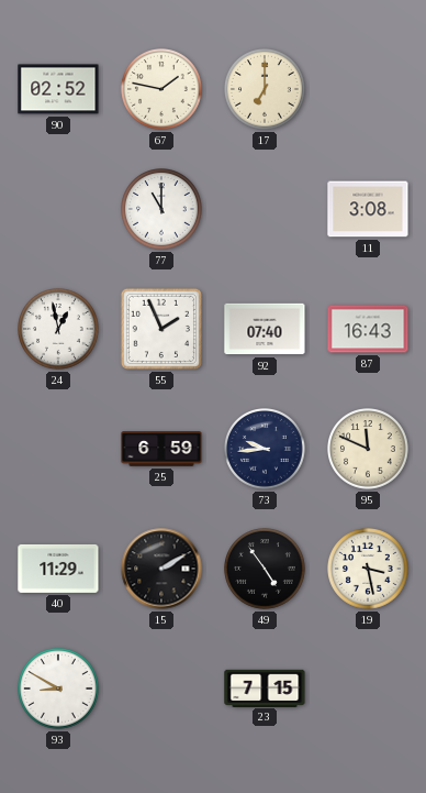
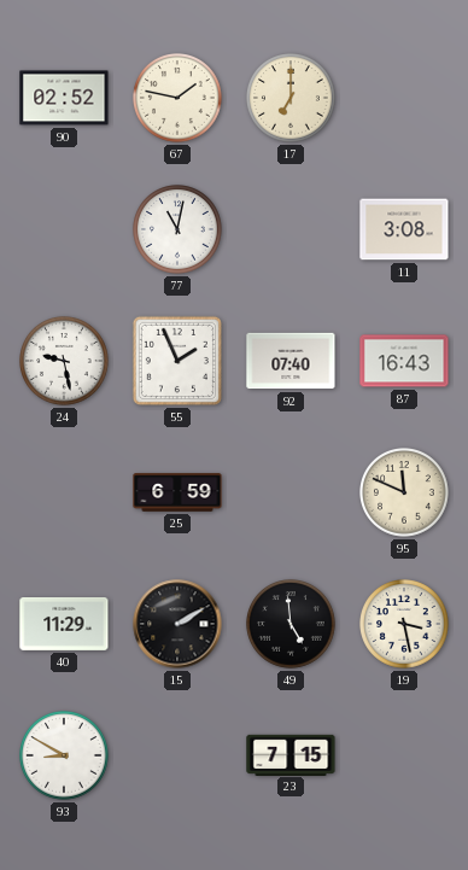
77: 11:00 -> 11:02 (179, 230)
24: 12:58 -> 9:28 (65, 362)
73: 9:44 -> none (266, 450)
49: 4:54 -> 4:59 (292, 625)
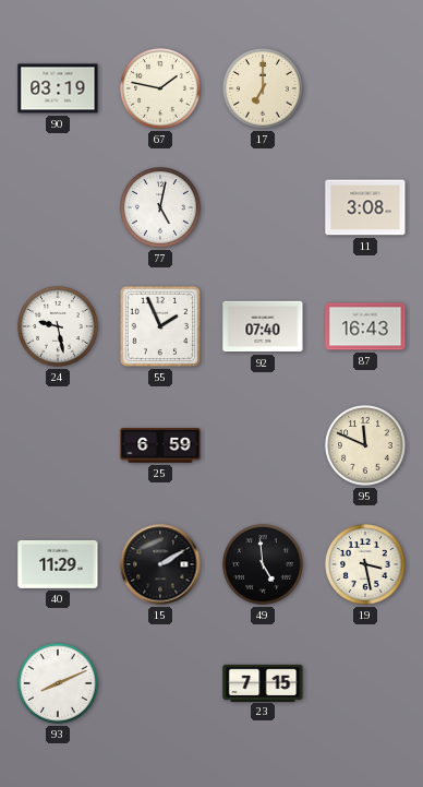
90: 02:52 -> 03:19 (58, 88)
77: 11:02 -> 5:02 (161, 208)
93: 8:50 -> 8:11 (59, 684)
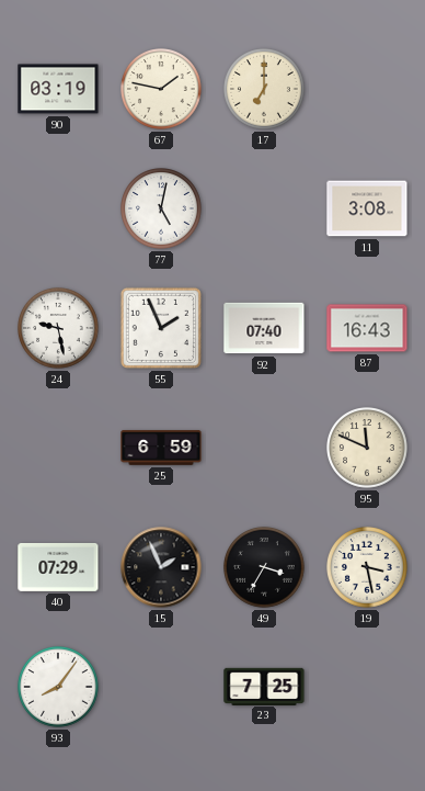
40: 11:29 -> 07:29 (58, 567)
15: 2:10 -> 1:56 (161, 567)
49: 4:59 -> 3:35 (265, 568)
93: 8:11 -> 8:06 (59, 688)
23: 7:15 -> 7:25 (264, 686)
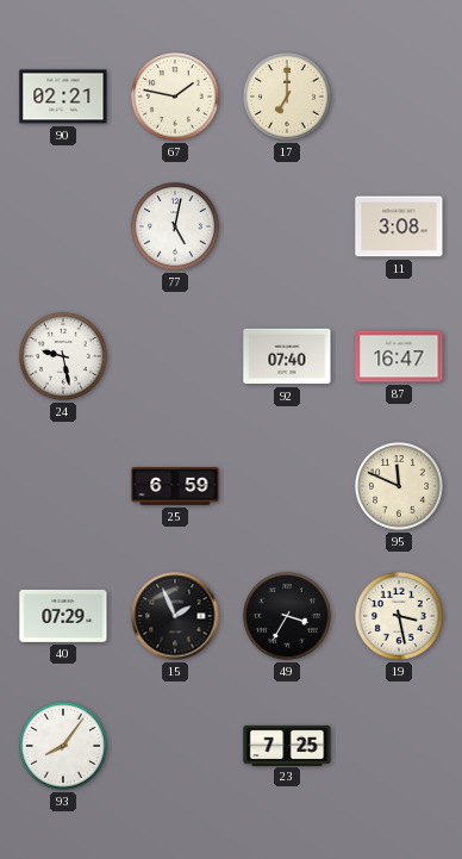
90: 03:19 -> 02:21 (63, 97)
55: 1:56 -> none (161, 328)
87: 16:43 -> 16:47 (399, 356)
